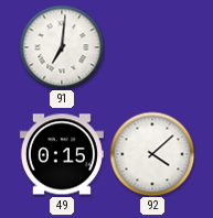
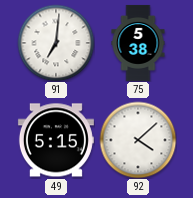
75: none -> 5:38 (138, 43)
49: 0:15 -> 5:15 (56, 140)
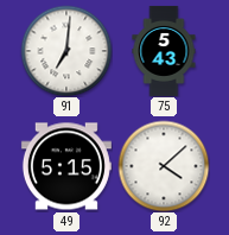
75: 5:38 -> 5:43 (164, 51)
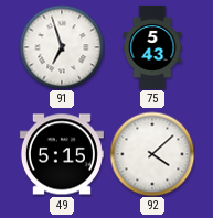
91: 7:01 -> 6:57 (62, 47)
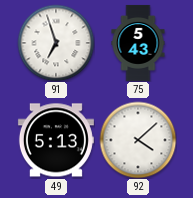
49: 5:15 -> 5:13 (56, 140)
